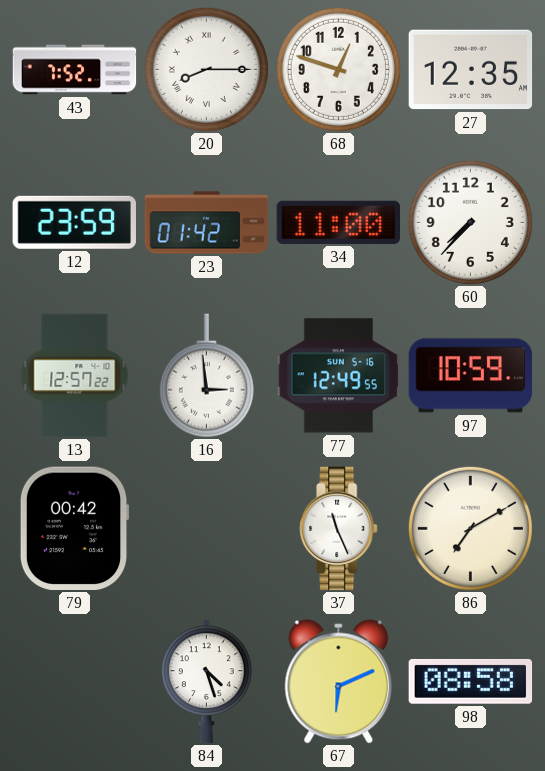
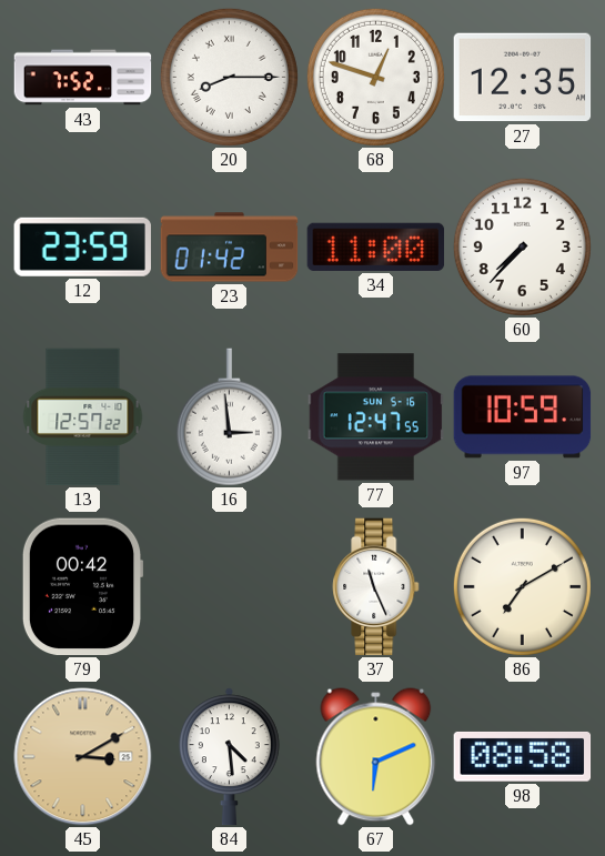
77: 12:49 -> 12:47 (376, 417)
45: none -> 3:10 (83, 757)
84: 4:27 -> 4:29 (229, 757)
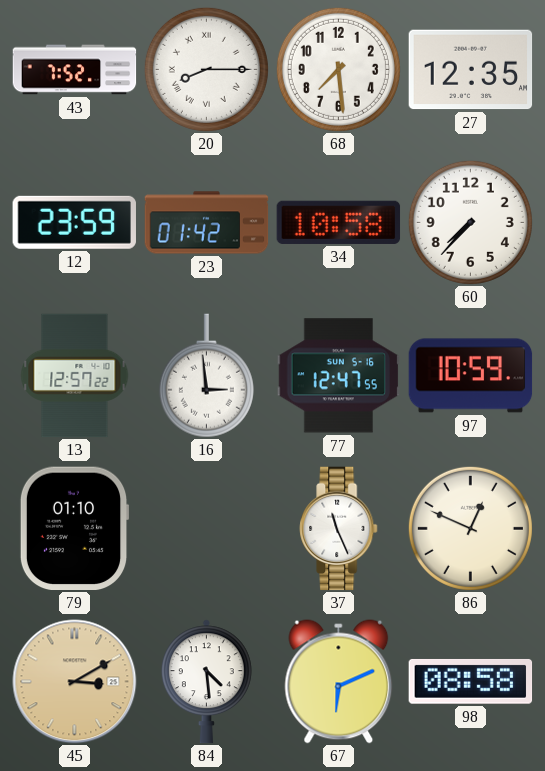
68: 12:48 -> 7:29 (338, 69)
34: 11:00 -> 10:58 (339, 222)
79: 00:42 -> 01:10 (74, 529)
86: 7:10 -> 12:49 (470, 528)
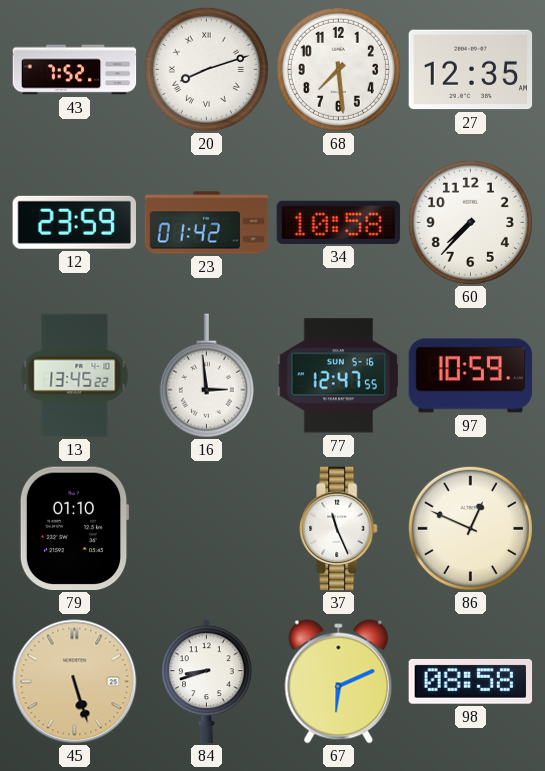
20: 8:15 -> 8:12 (206, 69)
13: 12:57 -> 13:45 (75, 376)
45: 3:10 -> 5:27 (75, 682)
84: 4:29 -> 8:42 (206, 682)
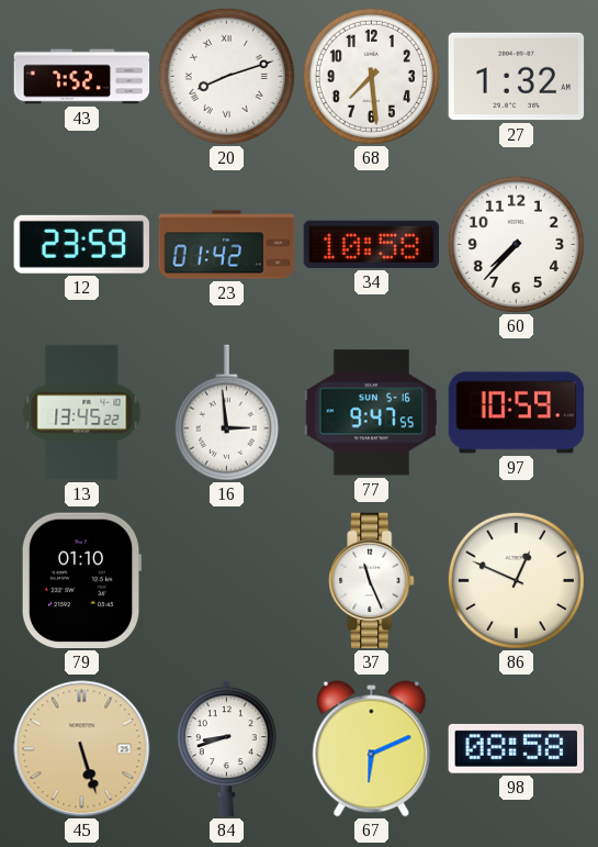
27: 12:35 -> 1:32 (517, 77)
77: 12:47 -> 9:47 (372, 413)
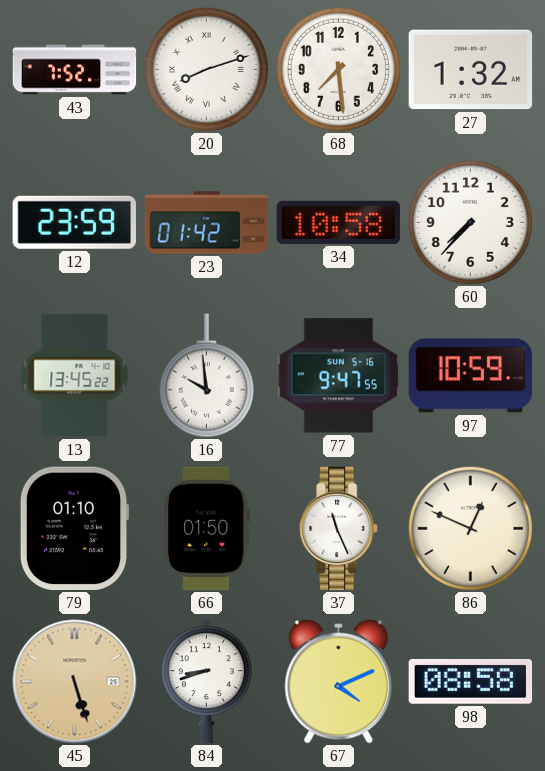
16: 2:59 -> 9:59 (206, 376)
66: none -> 01:50 (207, 529)
67: 6:11 -> 4:11 (339, 682)
